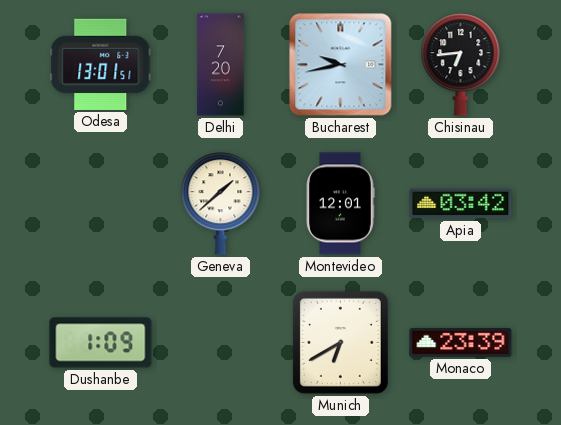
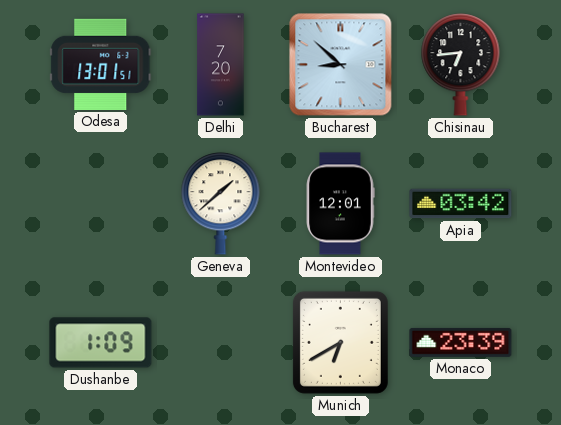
Bucharest: 9:43 -> 8:52 (341, 65)
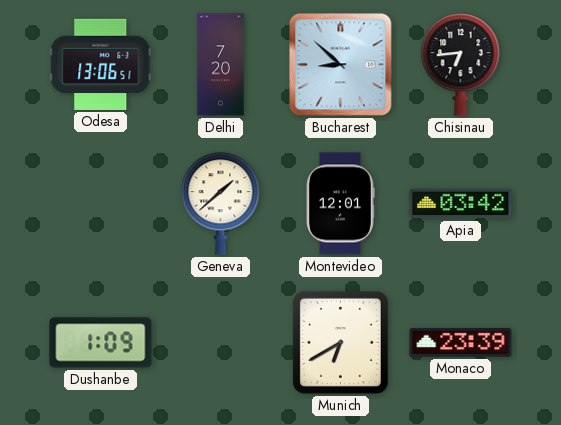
Odesa: 13:01 -> 13:06 (101, 64)
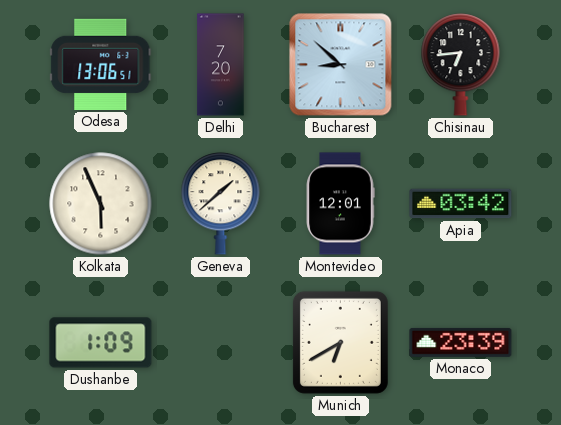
Kolkata: none -> 5:56 (101, 204)
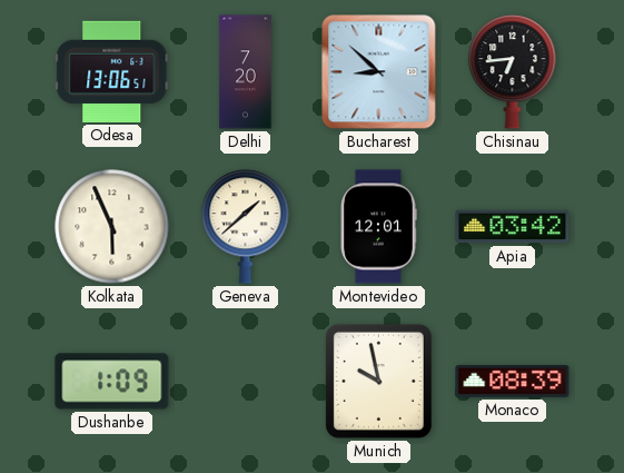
Munich: 6:40 -> 9:58 (378, 381)
Monaco: 23:39 -> 08:39 (513, 381)
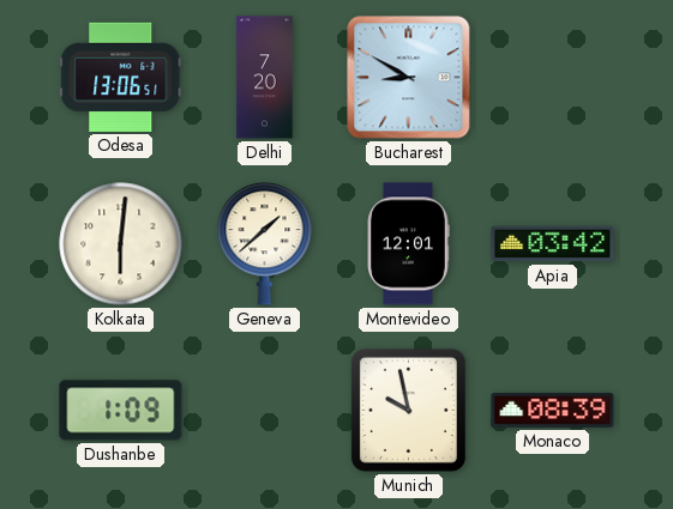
Bucharest: 8:52 -> 8:50 (409, 78)
Chisinau: 6:44 -> none (513, 72)
Kolkata: 5:56 -> 6:01 (121, 244)
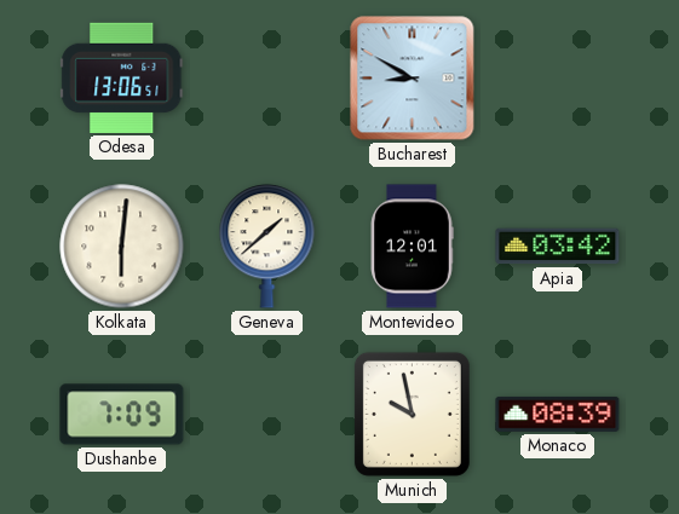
Delhi: 7:20 -> none (265, 78)
Dushanbe: 1:09 -> 7:09 (122, 415)
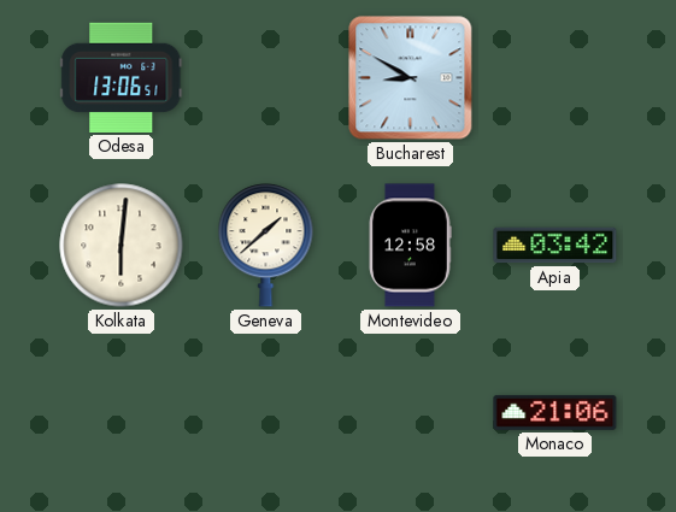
Montevideo: 12:01 -> 12:58 (410, 246)
Dushanbe: 7:09 -> none (122, 415)
Munich: 9:58 -> none (412, 414)
Monaco: 08:39 -> 21:06 (556, 412)
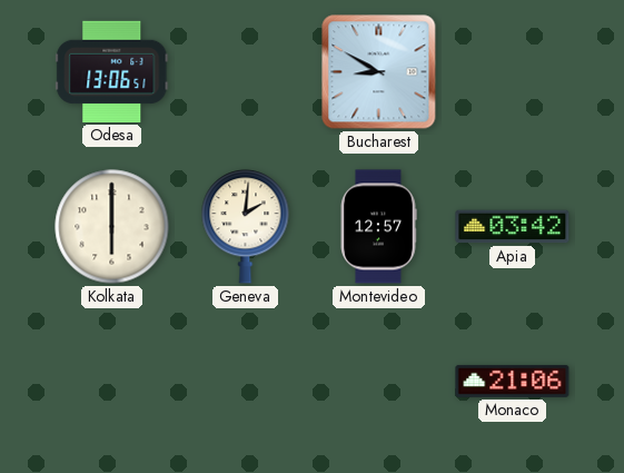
Kolkata: 6:01 -> 6:00 (112, 227)
Geneva: 1:38 -> 2:01 (246, 227)
Montevideo: 12:58 -> 12:57 (378, 227)
